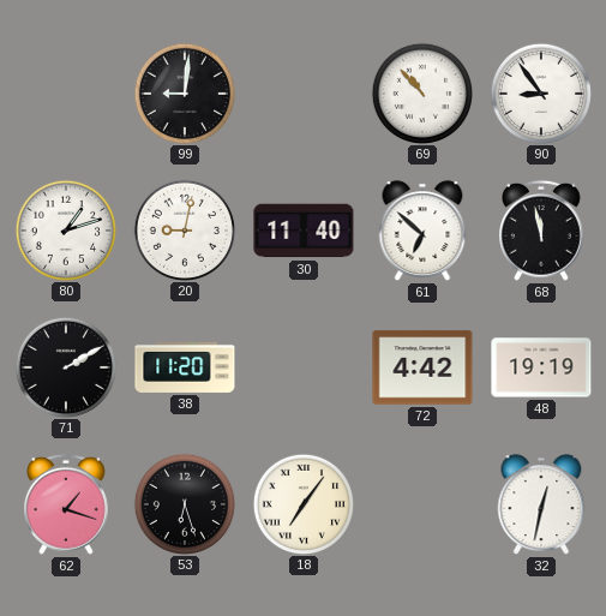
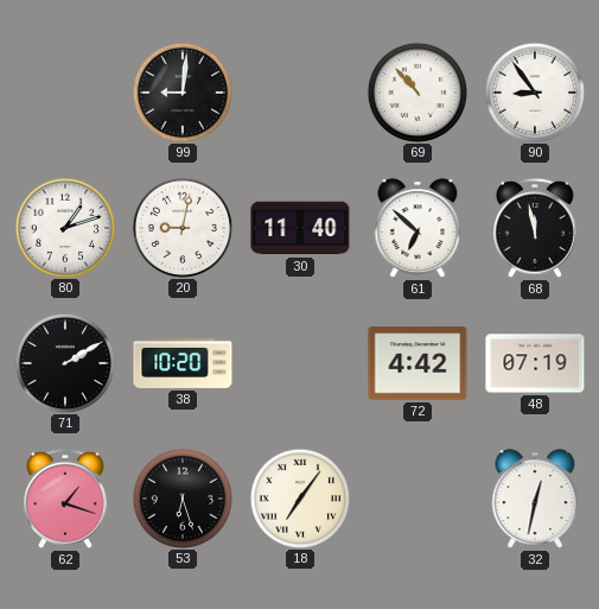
38: 11:20 -> 10:20 (183, 363)
48: 19:19 -> 07:19 (535, 363)
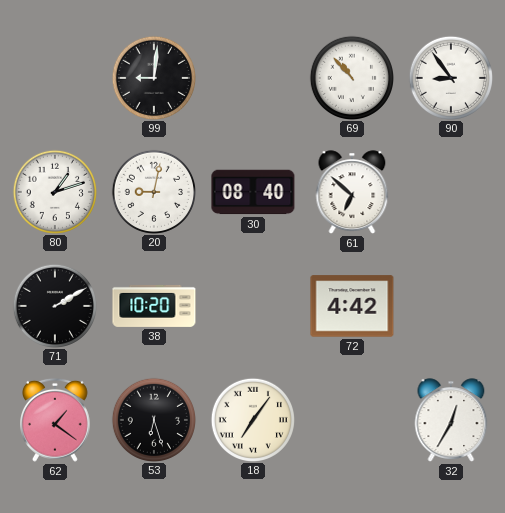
30: 11:40 -> 08:40 (253, 192)
68: 11:58 -> none (536, 228)
48: 07:19 -> none (535, 363)
62: 1:18 -> 1:21 (56, 420)
32: 12:32 -> 12:35 (451, 420)
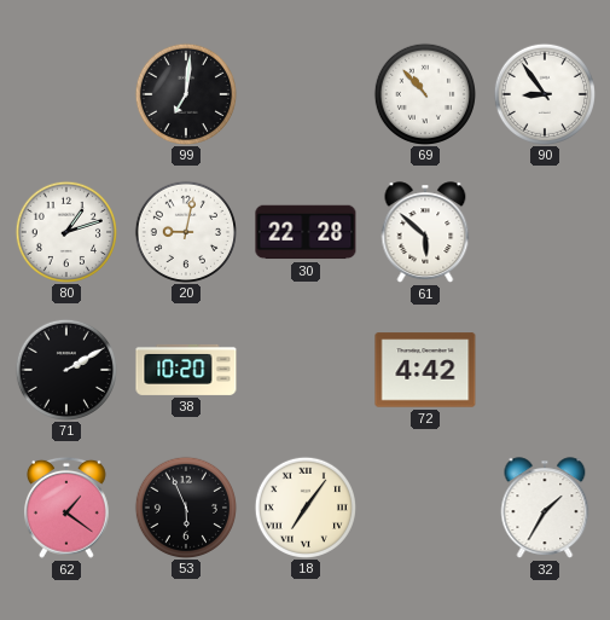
99: 9:01 -> 7:01 (185, 93)
30: 08:40 -> 22:28 (306, 232)
61: 6:52 -> 5:52 (425, 232)
53: 6:27 -> 5:56 (185, 506)
32: 12:35 -> 1:35 (545, 508)
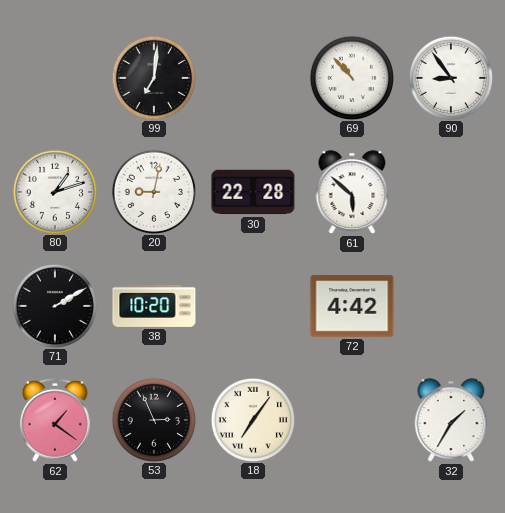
53: 5:56 -> 2:56 (153, 419)
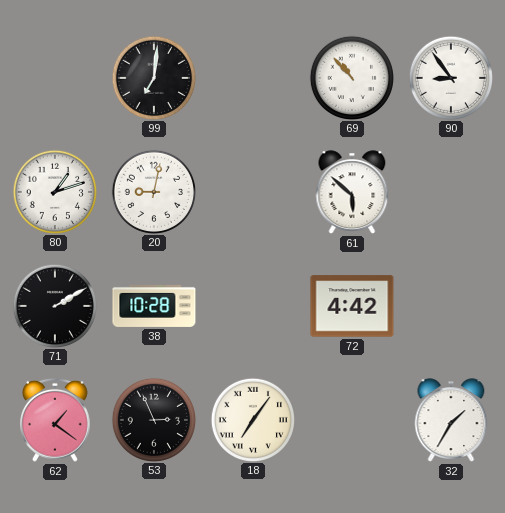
30: 22:28 -> none (253, 192)
38: 10:20 -> 10:28 (154, 306)
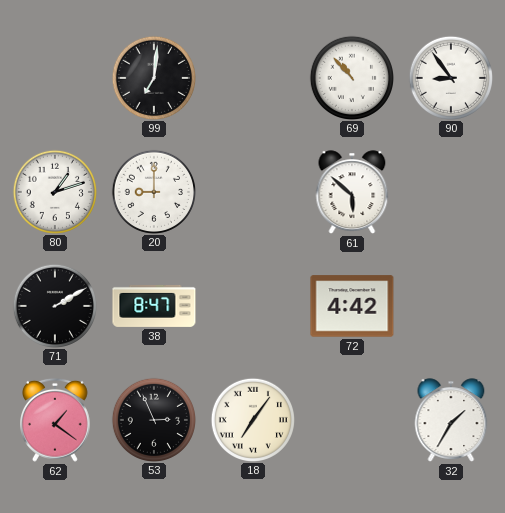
20: 9:02 -> 9:00 (153, 191)
38: 10:28 -> 8:47 (154, 306)
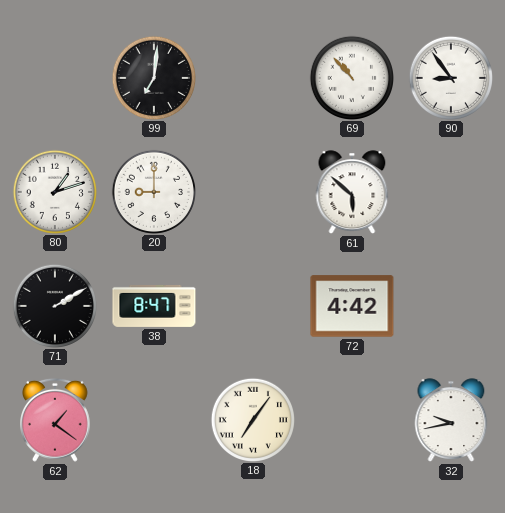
53: 2:56 -> none (153, 419)
32: 1:35 -> 9:43 (451, 420)
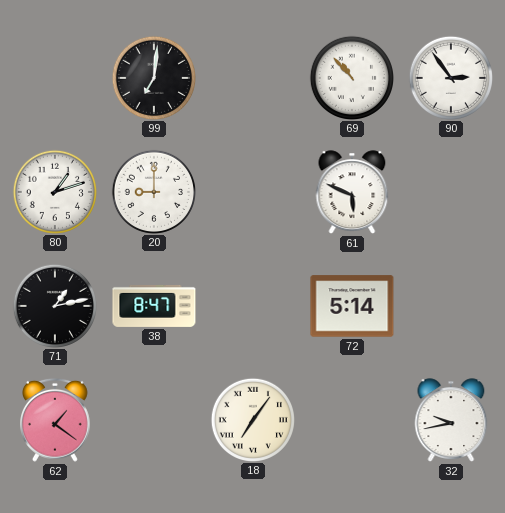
90: 8:54 -> 2:54 (450, 77)
61: 5:52 -> 5:49 (352, 192)
71: 2:10 -> 1:13 (54, 305)
72: 4:42 -> 5:14 (352, 306)
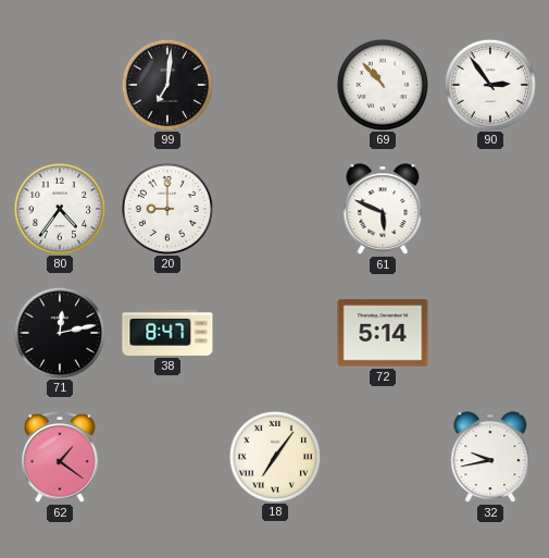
80: 1:12 -> 4:36 (59, 208)
71: 1:13 -> 12:13 (59, 332)
